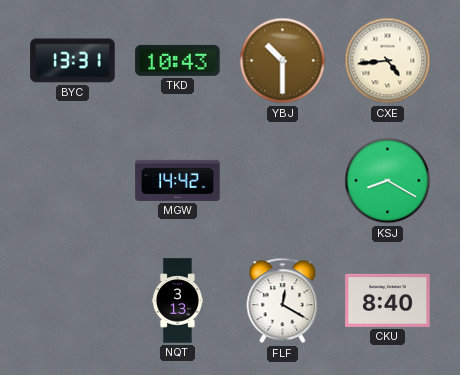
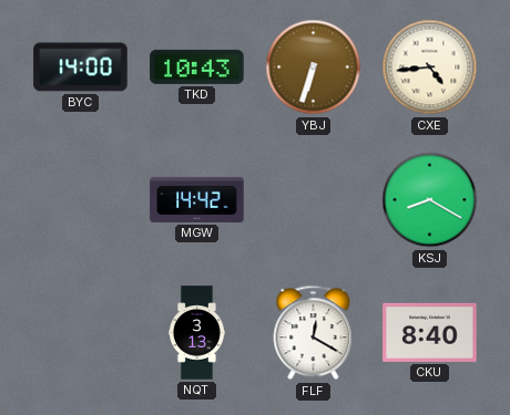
BYC: 13:31 -> 14:00 (81, 68)
YBJ: 10:30 -> 6:33 (314, 68)
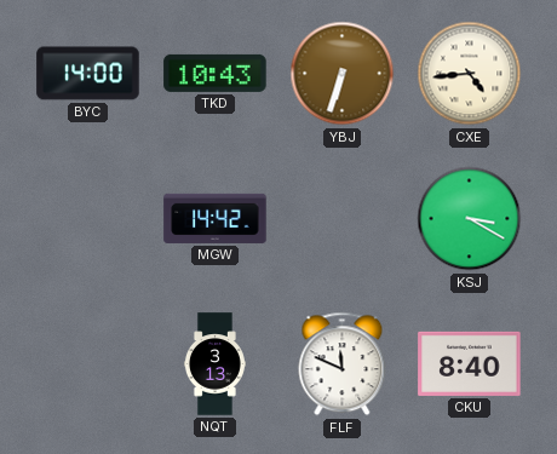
KSJ: 8:20 -> 3:20 (470, 219)
FLF: 12:20 -> 11:49 (343, 364)
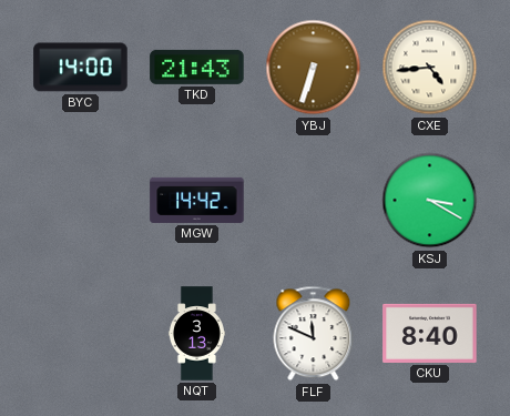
TKD: 10:43 -> 21:43 (197, 67)
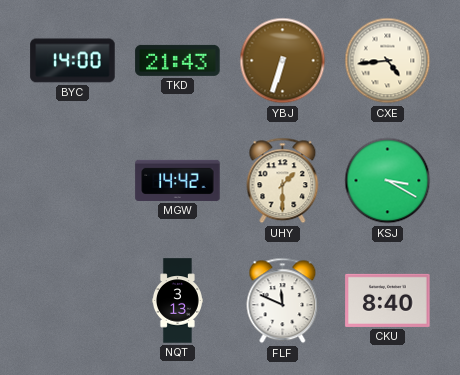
UHY: none -> 1:30 (283, 181)
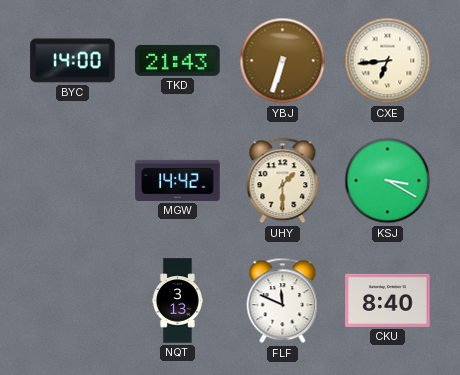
CXE: 4:44 -> 6:44 (388, 61)
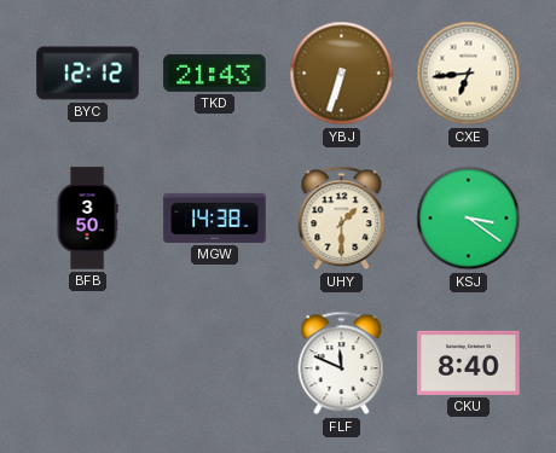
BYC: 14:00 -> 12:12 (88, 74)
BFB: none -> 3:50 (87, 219)
MGW: 14:42 -> 14:38 (215, 217)
KSJ: 3:20 -> 3:21 (469, 219)
NQT: 3:13 -> none (177, 301)
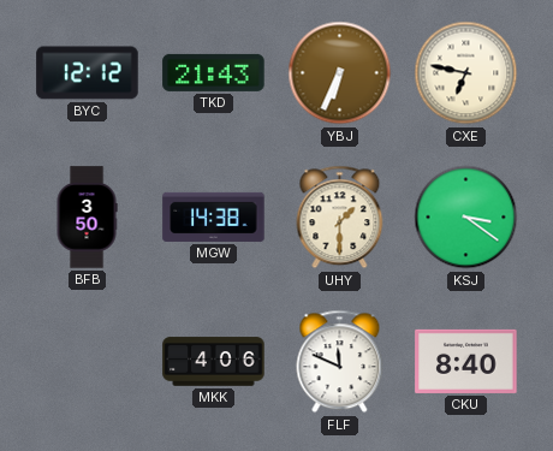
YBJ: 6:33 -> 6:34 (340, 73)
CXE: 6:44 -> 6:47 (466, 73)
MKK: none -> 4:06 (214, 362)
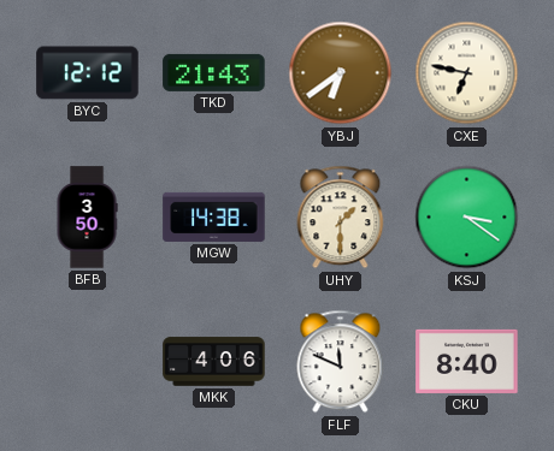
YBJ: 6:34 -> 6:39 (341, 73)
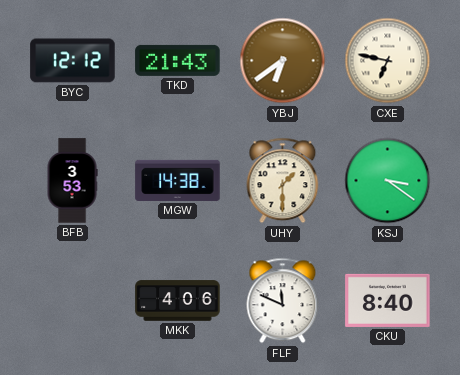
BFB: 3:50 -> 3:53 (72, 181)
